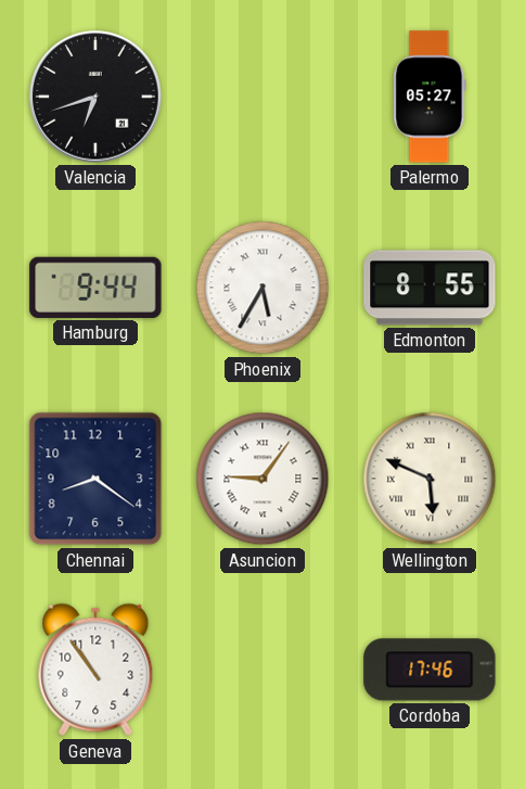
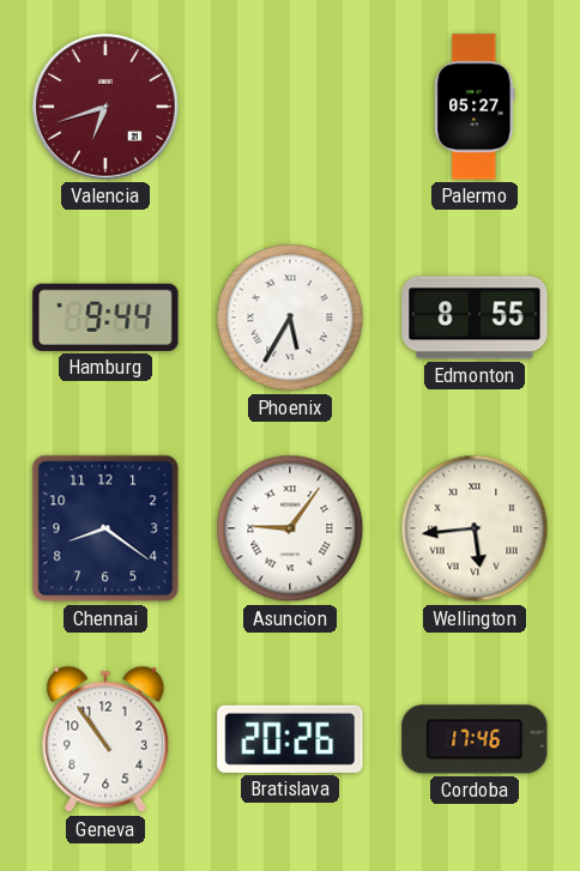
Valencia dial: black -> burgundy (105, 107)
Wellington: 5:49 -> 5:44 (475, 528)
Bratislava: none -> 20:26 (290, 739)
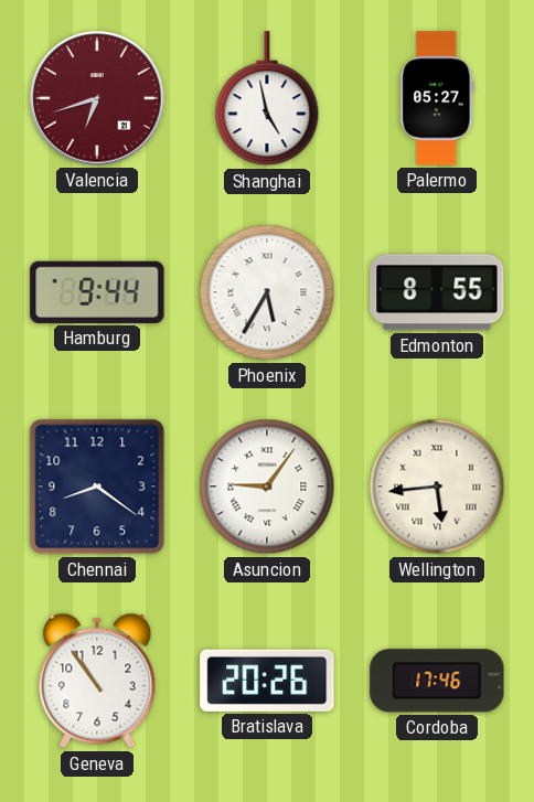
Shanghai: none -> 4:58 (267, 99)
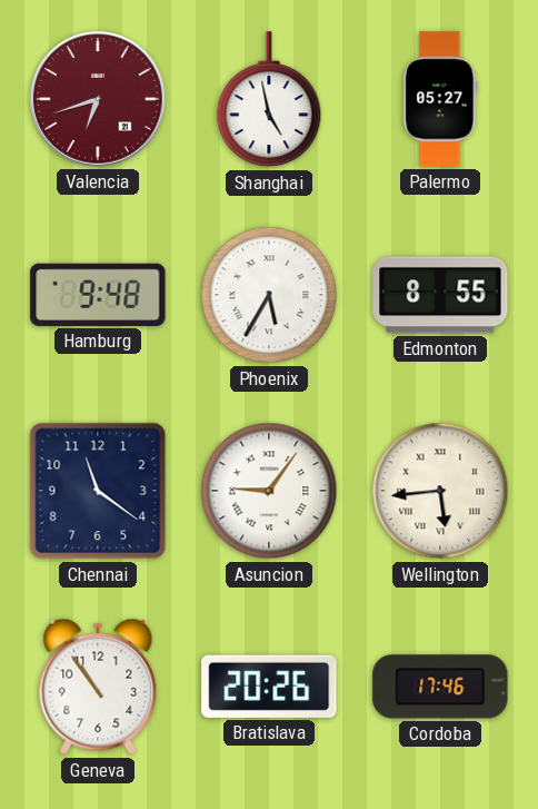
Hamburg: 9:44 -> 9:48 (98, 295)
Chennai: 8:21 -> 11:21 (98, 491)
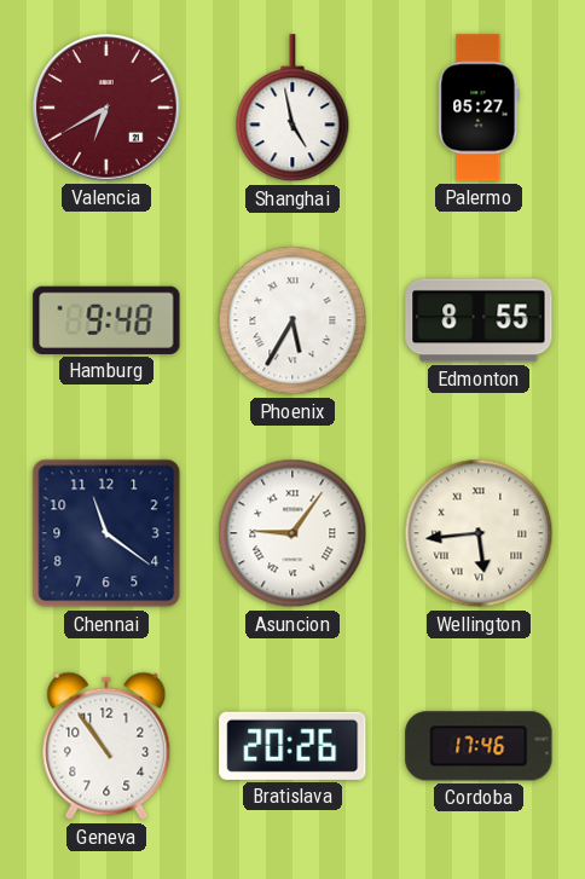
Valencia: 6:42 -> 6:40 (106, 108)
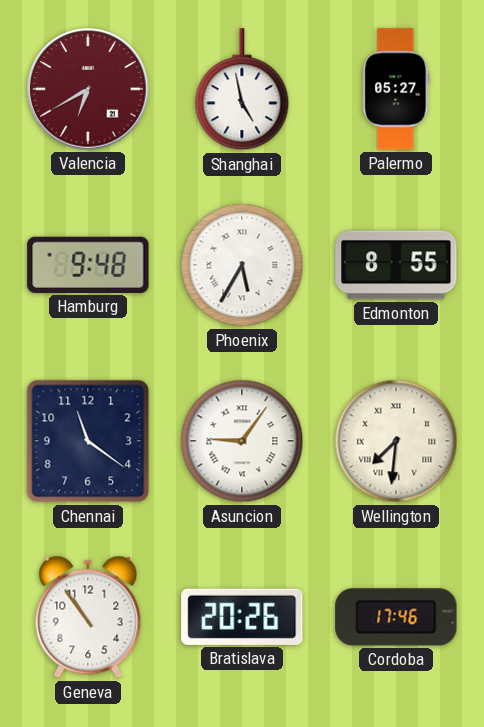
Wellington: 5:44 -> 7:31 (396, 441)
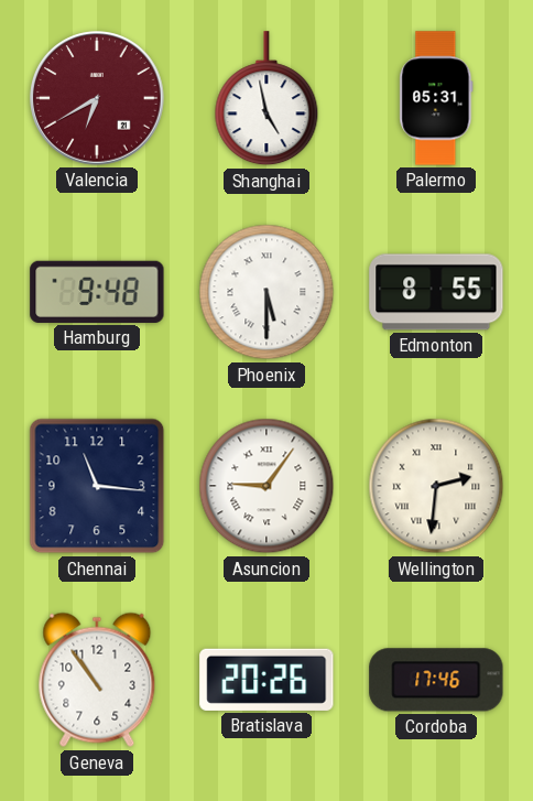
Palermo: 05:27 -> 05:31 (436, 98)
Phoenix: 5:35 -> 5:30 (266, 292)
Chennai: 11:21 -> 11:16 (97, 486)
Wellington: 7:31 -> 2:31 (436, 486)
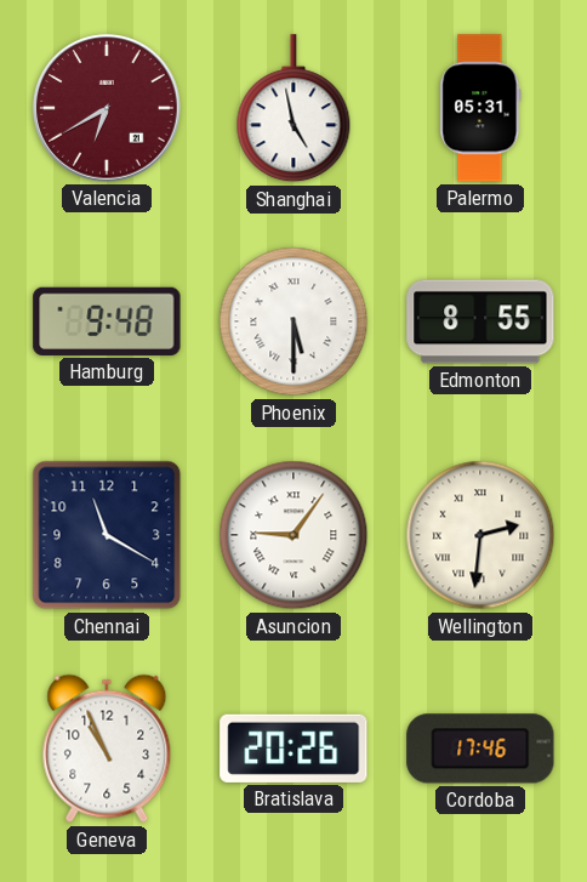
Chennai: 11:16 -> 11:20 (107, 535)
Geneva: 10:54 -> 10:56 (107, 749)
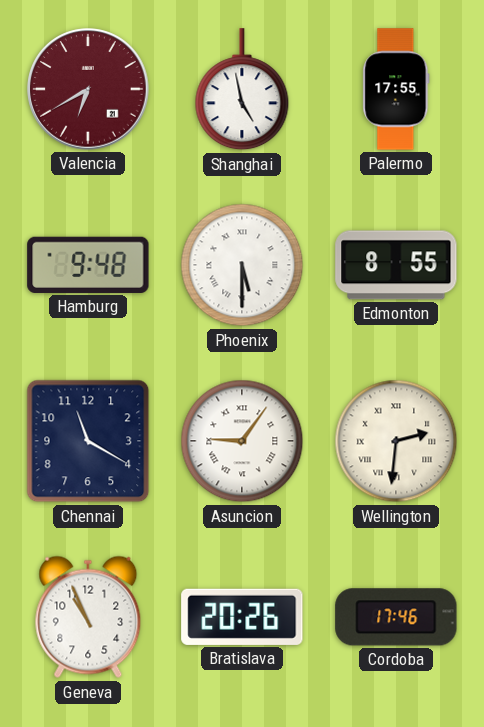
Palermo: 05:31 -> 17:55 (396, 89)
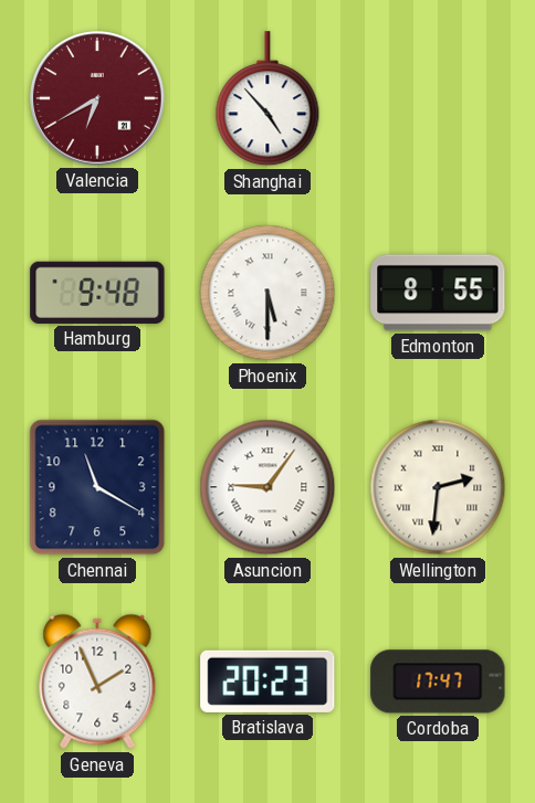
Shanghai: 4:58 -> 4:53 (267, 99)
Palermo: 17:55 -> none (396, 89)
Geneva: 10:56 -> 1:56 (97, 682)
Bratislava: 20:26 -> 20:23 (267, 682)
Cordoba: 17:46 -> 17:47 (438, 682)
